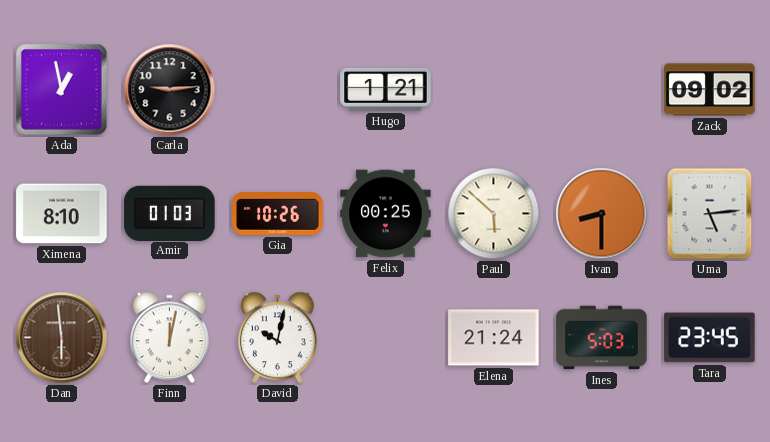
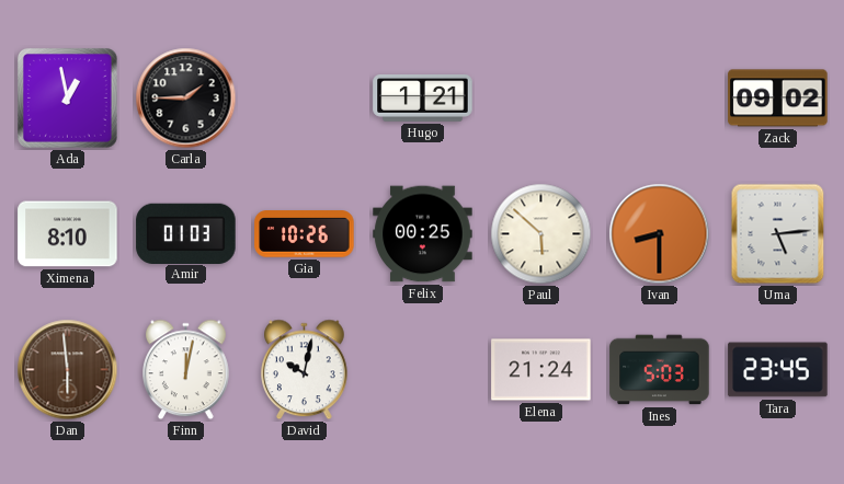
Carla: 9:14 -> 1:45 (186, 99)
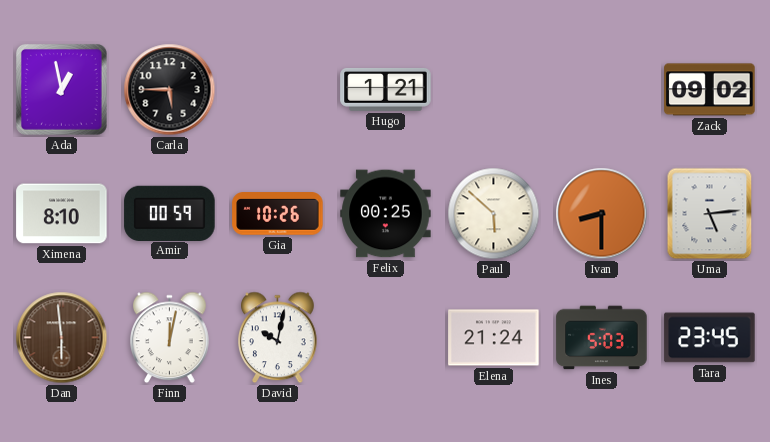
Carla: 1:45 -> 5:45 (170, 90)
Amir: 01:03 -> 00:59 (170, 213)
